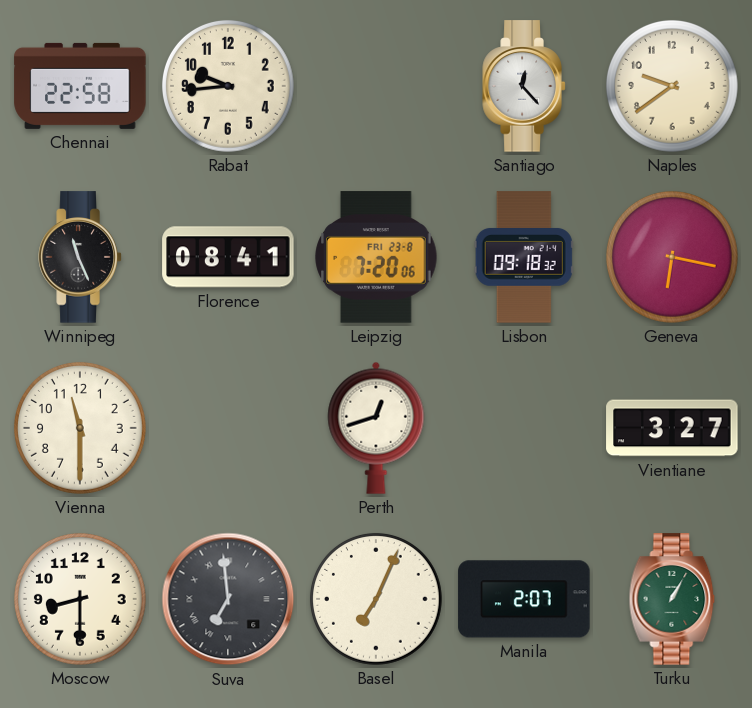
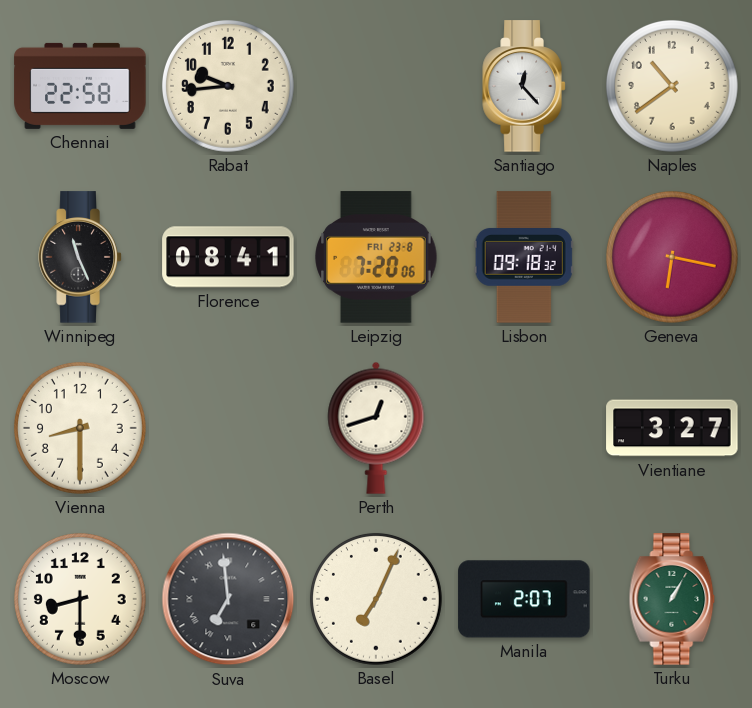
Naples: 9:39 -> 10:39 (672, 86)
Vienna: 11:30 -> 8:30 (80, 428)
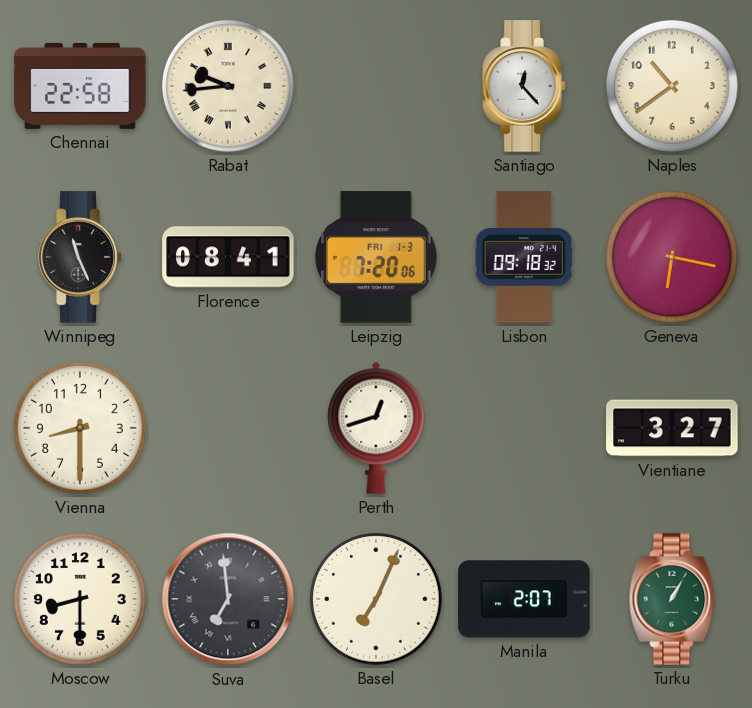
Rabat numerals: Arabic -> Roman (228, 86)
Leipzig date: FRI 23-8 -> FRI 1-3 (376, 257)
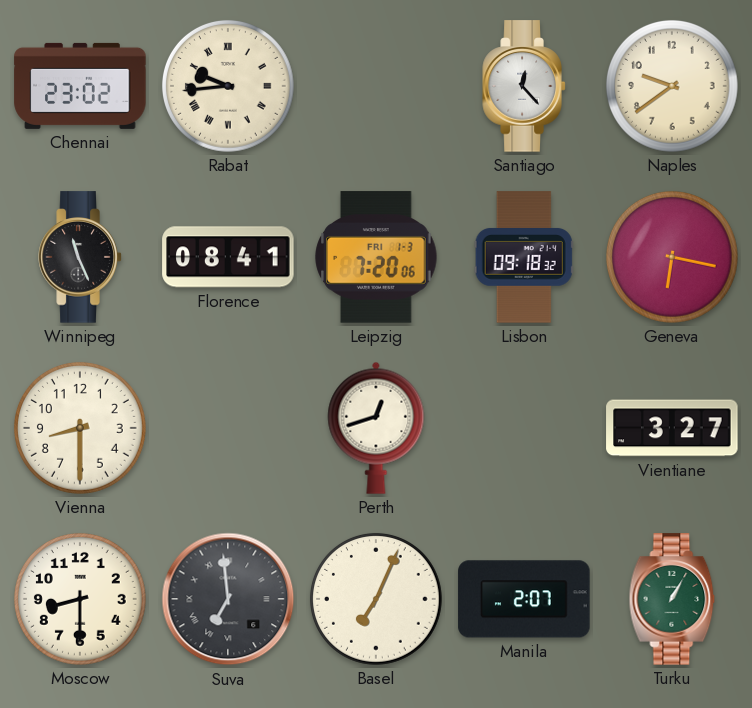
Chennai: 22:58 -> 23:02 (80, 86)
Naples: 10:39 -> 9:39 (672, 86)
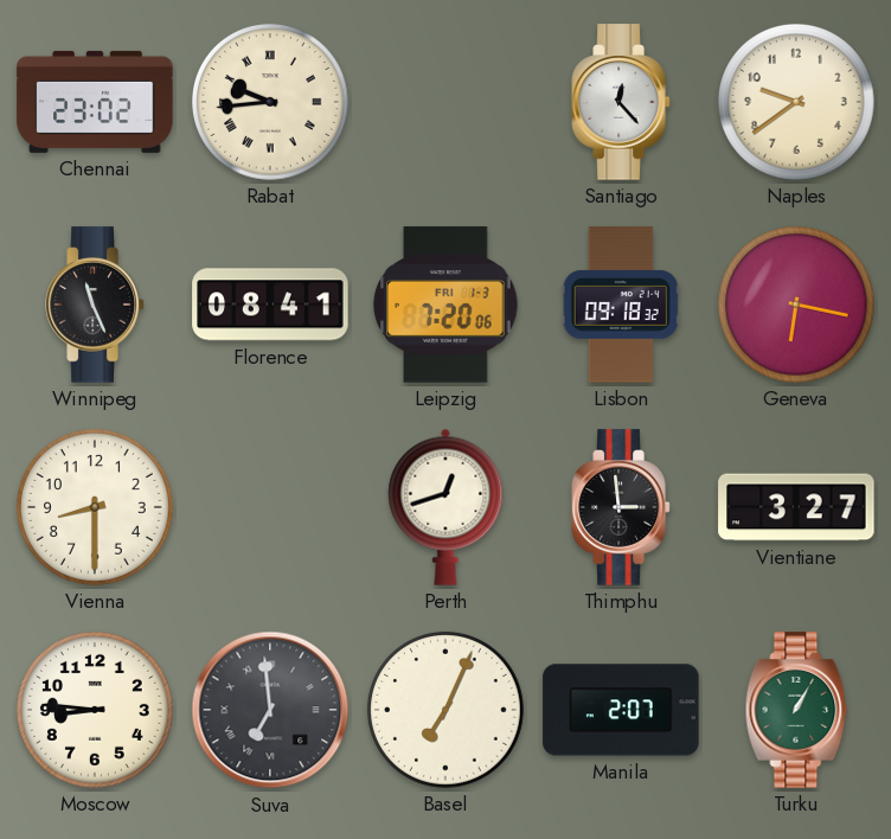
Thimphu: none -> 2:59 (621, 507)
Moscow: 8:30 -> 8:46 (95, 710)
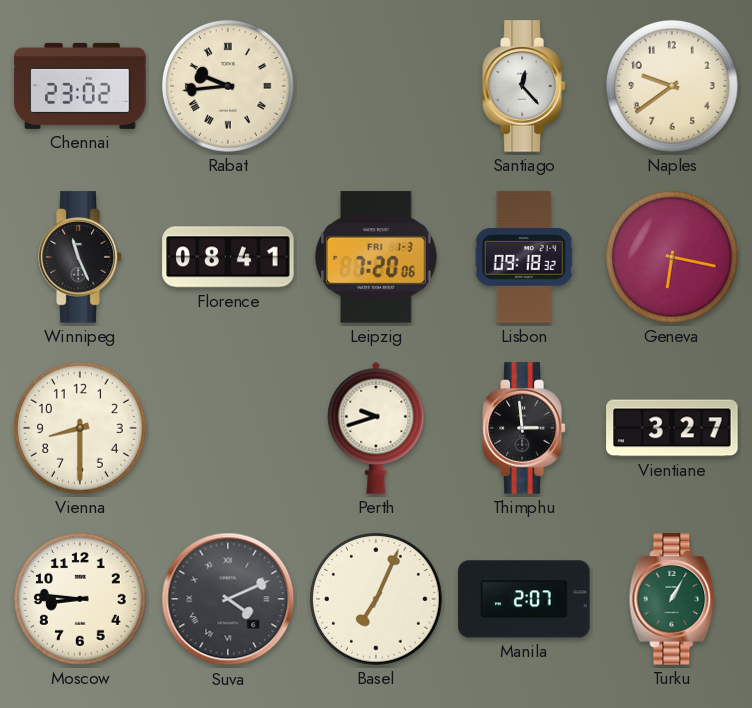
Perth: 12:42 -> 9:42 (376, 428)
Suva: 6:59 -> 4:11 (228, 599)
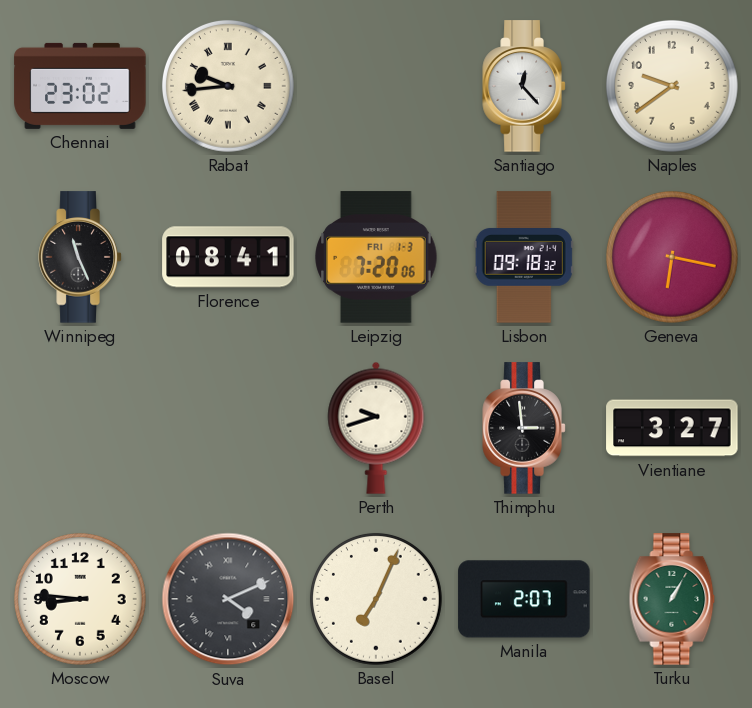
Vienna: 8:30 -> none (80, 428)
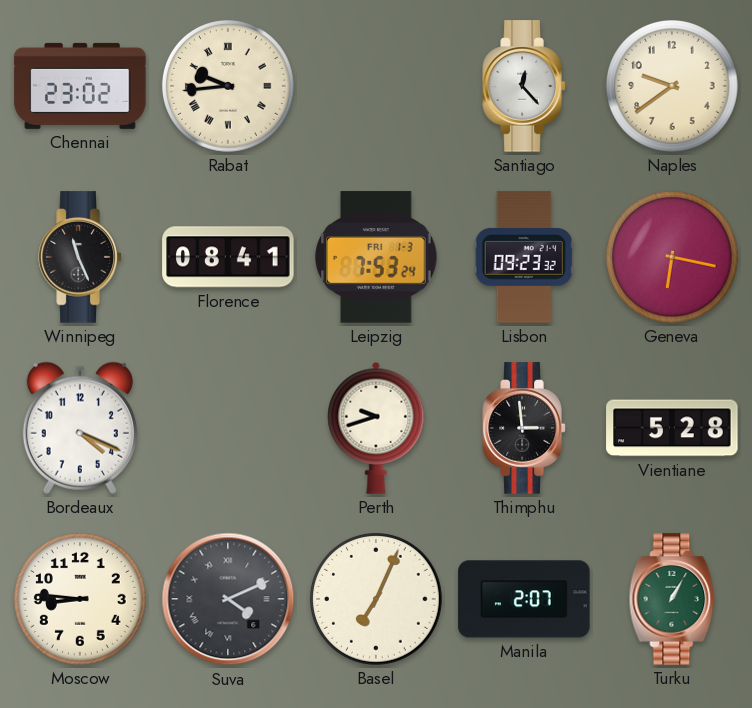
Leipzig: 7:20 -> 7:53 (376, 257)
Lisbon: 09:18 -> 09:23 (524, 257)
Bordeaux: none -> 4:19 (80, 428)
Vientiane: 3:27 -> 5:28 (672, 428)
